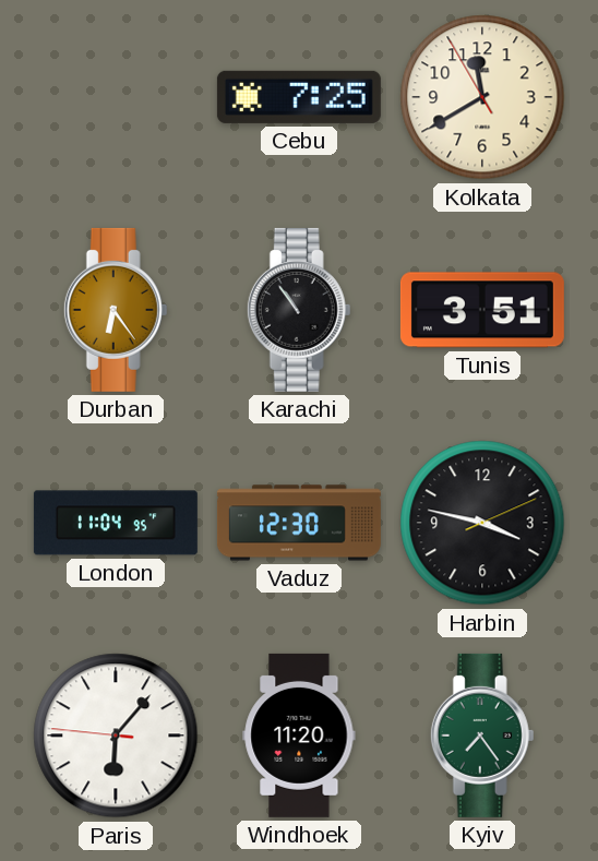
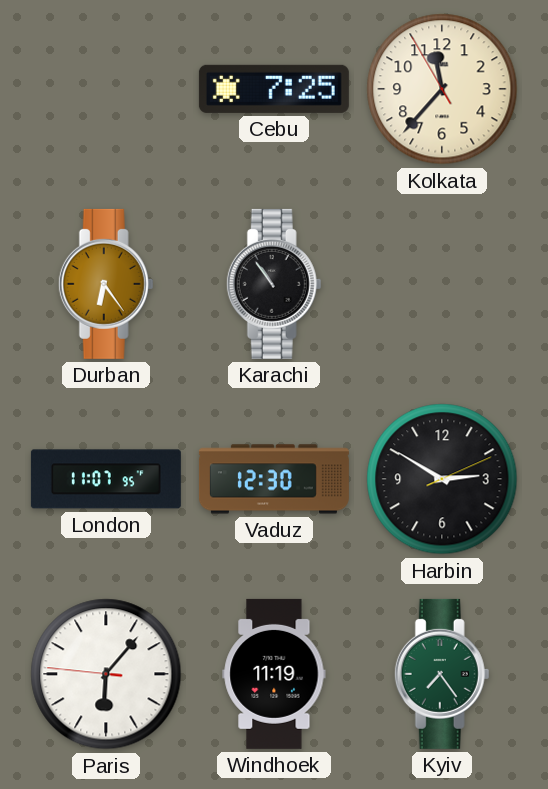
Kolkata: 11:39 -> 11:36 (442, 89)
Tunis: 3:51 -> none (482, 310)
London: 11:04 -> 11:07 (106, 479)
Harbin: 3:47 -> 2:50 (442, 479)
Windhoek: 11:20 -> 11:19 (274, 674)
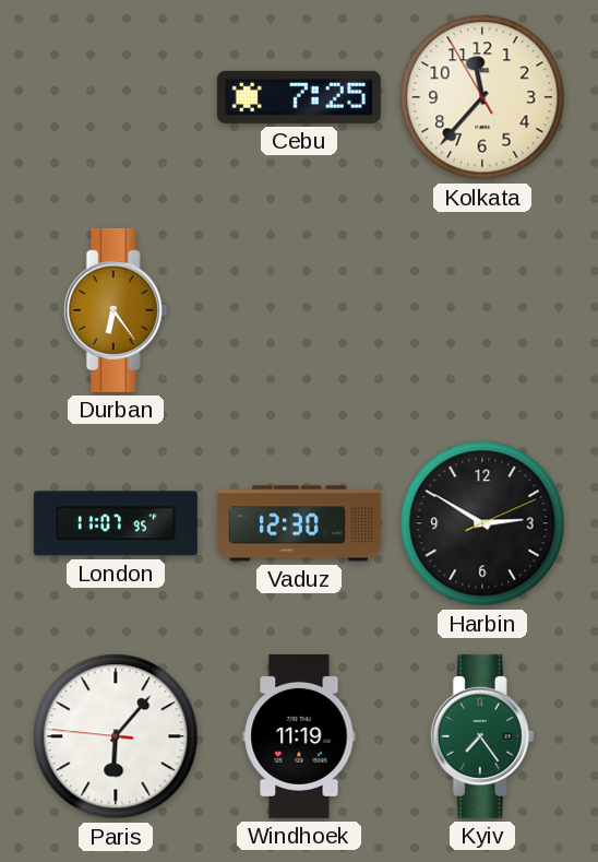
Karachi: 10:54 -> none (274, 284)
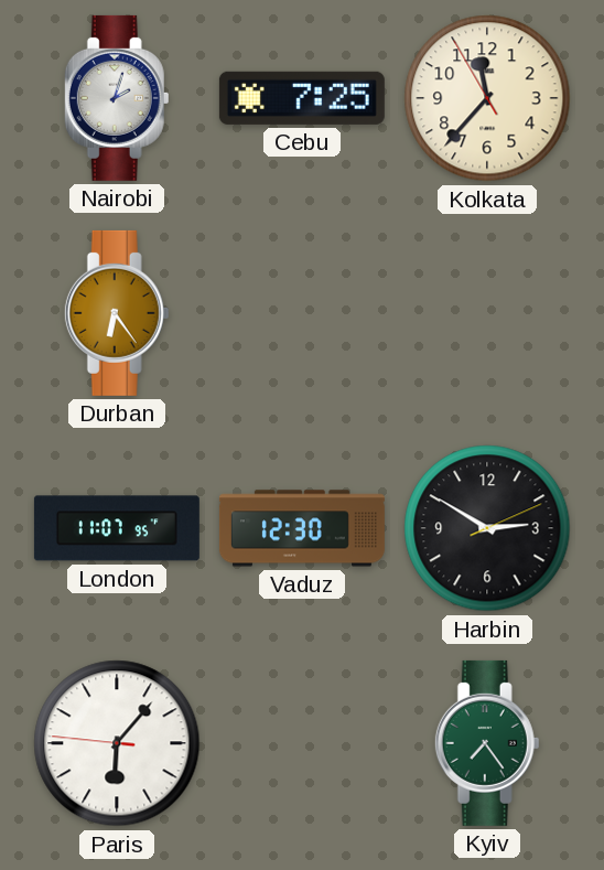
Nairobi: none -> 2:03 (117, 98)
Windhoek: 11:19 -> none (299, 736)
